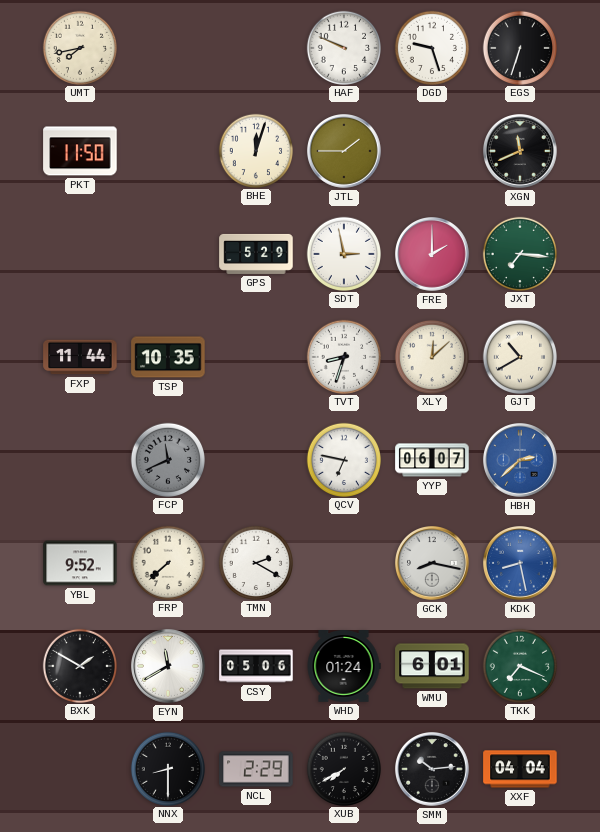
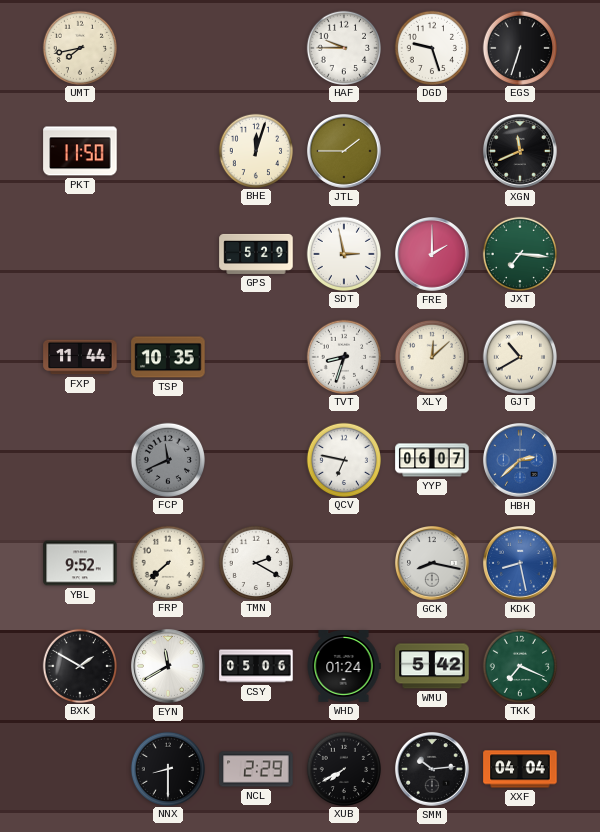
HAF: 9:49 -> 9:45 (343, 47)
WMU: 6:01 -> 5:42 (432, 666)
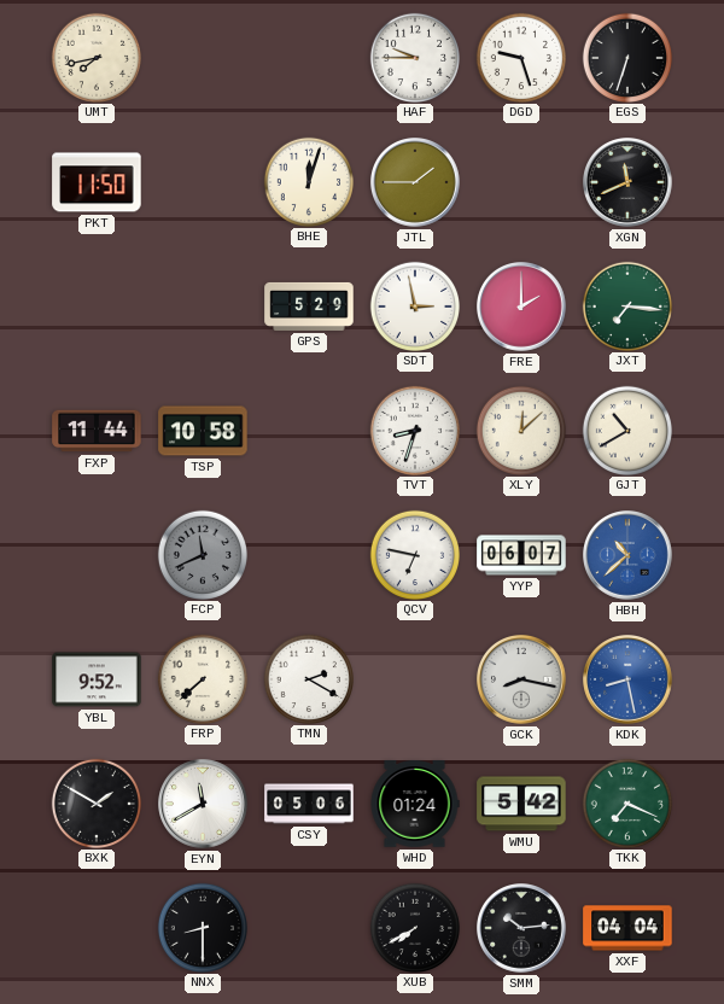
TSP: 10:35 -> 10:58 (203, 431)
HBH: 2:38 -> 10:38 (629, 556)
NCL: 2:29 -> none (256, 769)
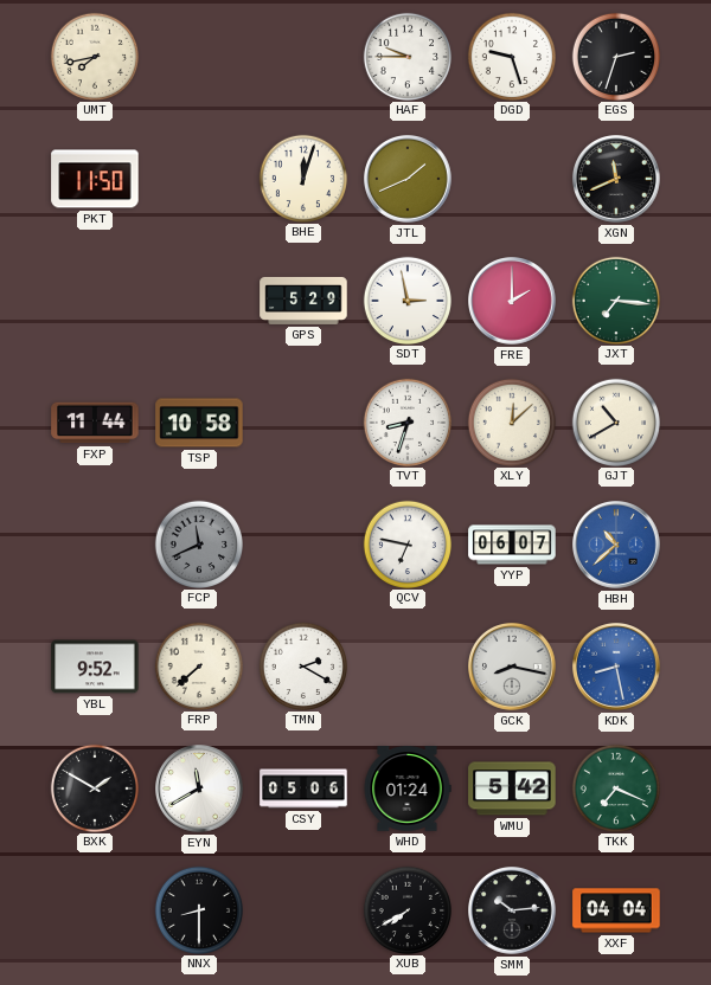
EGS: 6:33 -> 2:33 (615, 56)
JTL: 1:45 -> 1:41 (409, 180)
